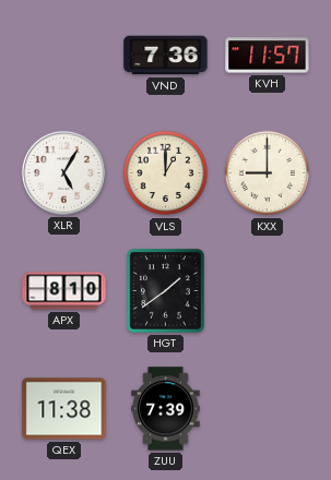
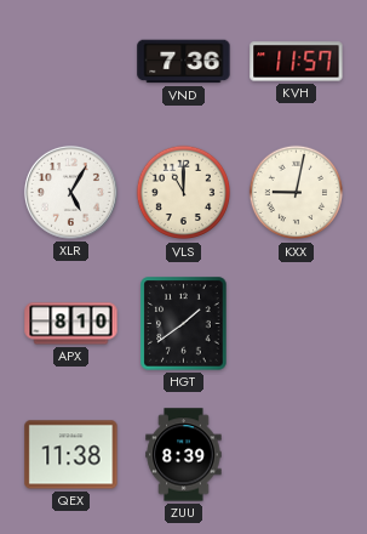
VLS: 1:00 -> 11:00 (184, 193)
KXX: 9:00 -> 9:02 (297, 193)
ZUU: 7:39 -> 8:39 (184, 455)
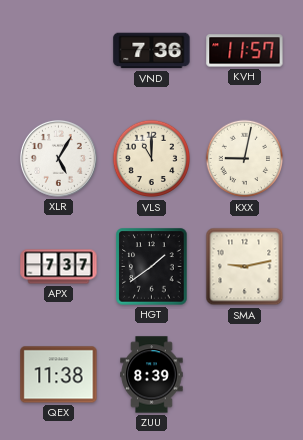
APX: 8:10 -> 7:37 (59, 267)
SMA: none -> 9:13 (245, 267)
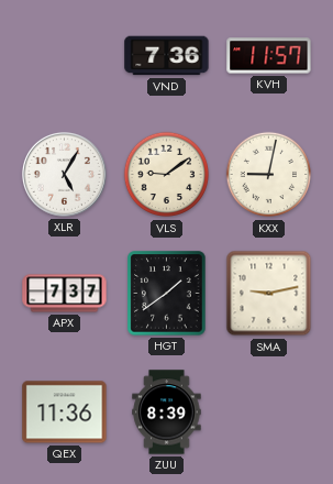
VLS: 11:00 -> 9:09 (167, 175)
QEX: 11:38 -> 11:36 (65, 413)
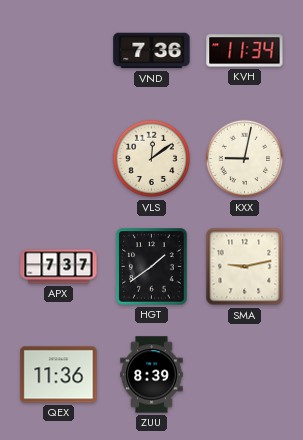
KVH: 11:57 -> 11:34 (245, 51)
XLR: 5:05 -> none (64, 174)
VLS: 9:09 -> 12:09 (152, 159)
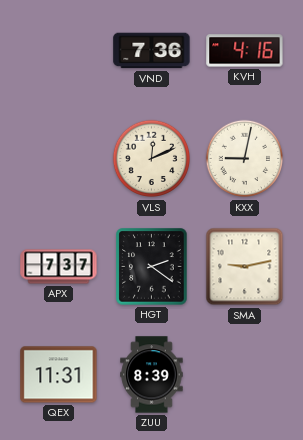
KVH: 11:34 -> 4:16 (245, 51)
VLS: 12:09 -> 12:11 (152, 159)
HGT: 1:39 -> 2:21 (152, 267)
QEX: 11:36 -> 11:31 (59, 375)
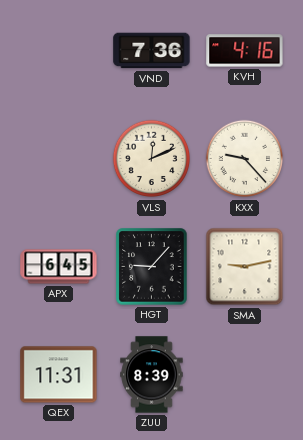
KXX: 9:02 -> 9:23 (245, 159)
APX: 7:37 -> 6:45 (59, 267)
HGT: 2:21 -> 9:07 (152, 267)
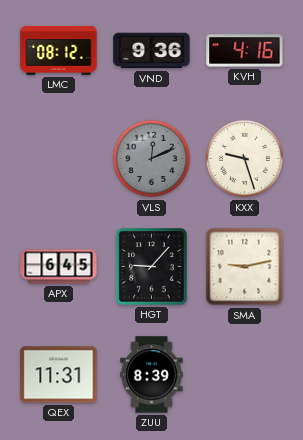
LMC: none -> 08:12 (59, 50)
VND: 7:36 -> 9:36 (152, 51)
VLS dial: cream -> grey (152, 159)
KXX: 9:23 -> 9:27 (245, 159)
